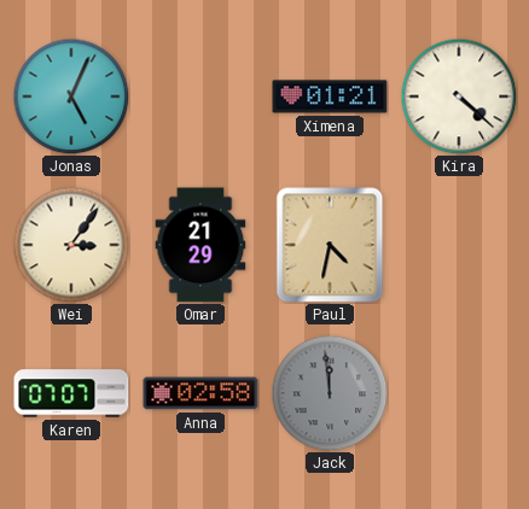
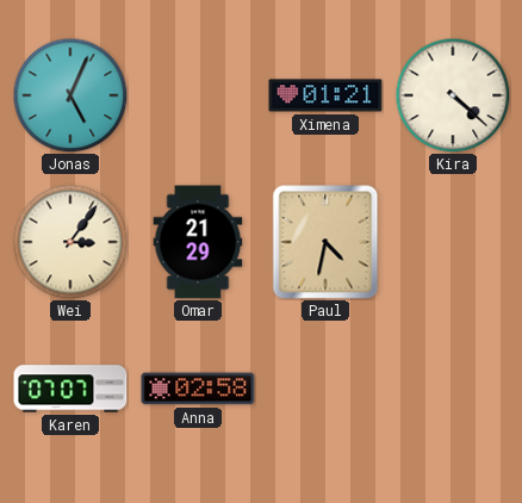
Jack: 11:59 -> none (330, 393)
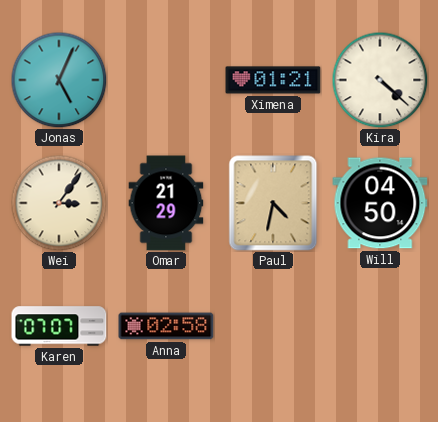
Will: none -> 04:50 (380, 203)
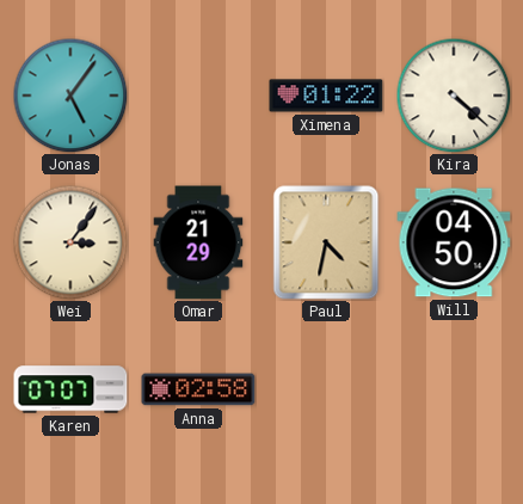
Jonas: 5:04 -> 5:06 (70, 96)
Ximena: 01:21 -> 01:22 (326, 96)
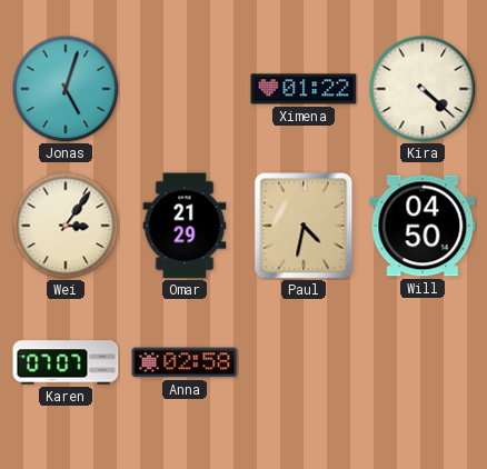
Jonas: 5:06 -> 5:03 (66, 89)
